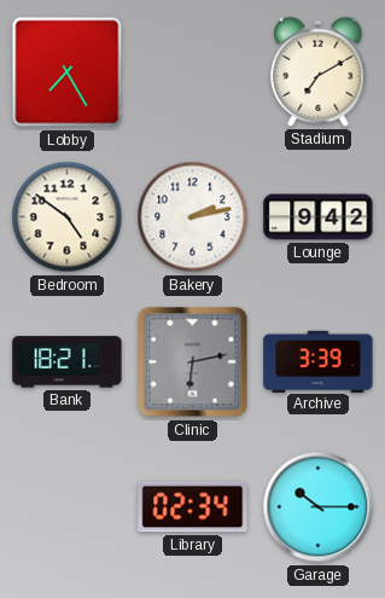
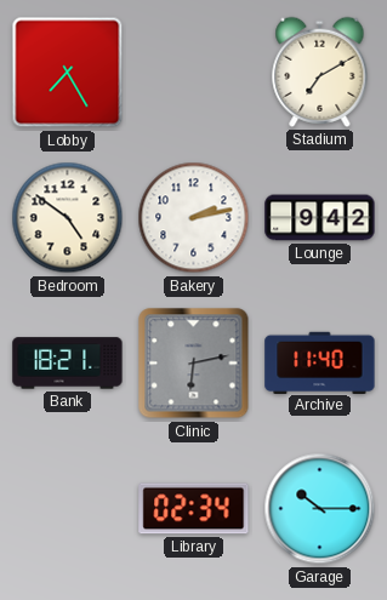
Archive: 3:39 -> 11:40 (320, 362)
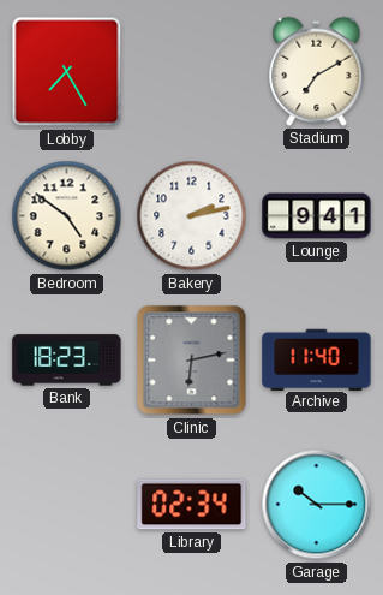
Lounge: 9:42 -> 9:41 (317, 216)
Bank: 18:21 -> 18:23 (67, 361)
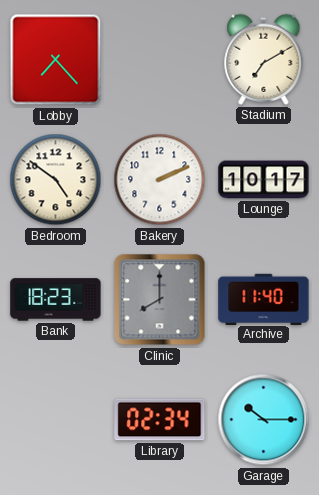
Lobby: 7:25 -> 7:23 (56, 60)
Bakery: 2:13 -> 2:11 (160, 180)
Lounge: 9:41 -> 10:17 (264, 180)
Clinic: 6:13 -> 8:00 (160, 300)
